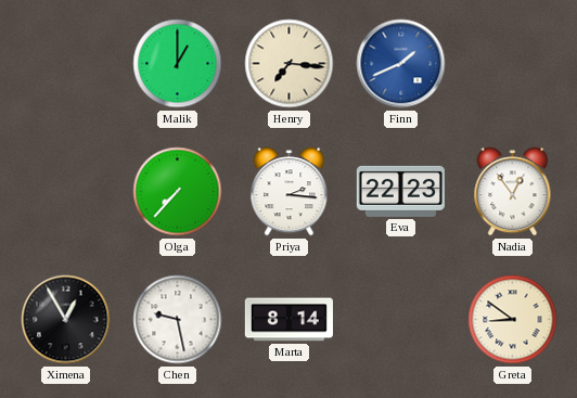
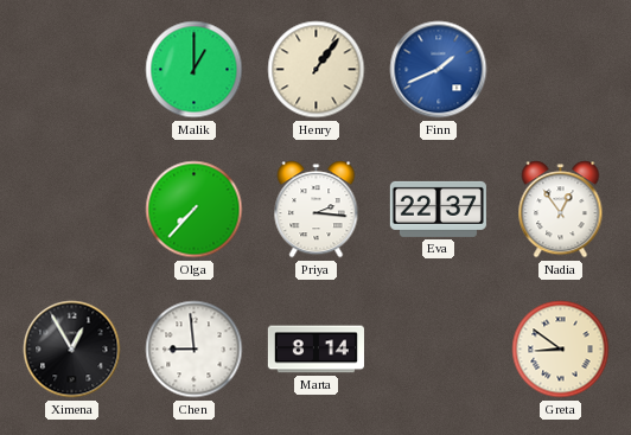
Henry: 7:16 -> 1:06 (317, 70)
Eva: 22:23 -> 22:37 (438, 209)
Chen: 9:28 -> 8:59 (195, 350)
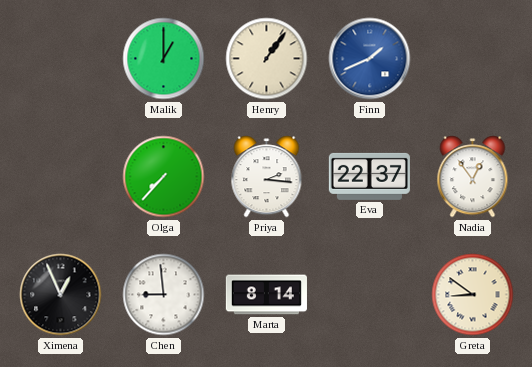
Ximena: 12:55 -> 12:56 (61, 295)
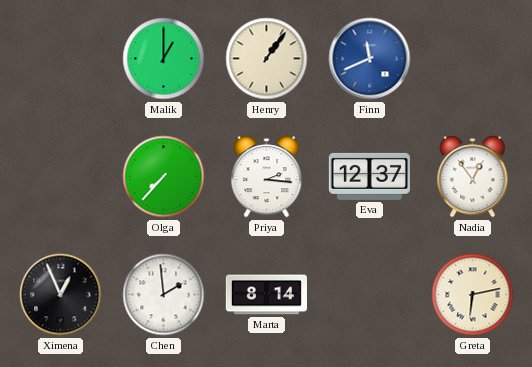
Finn: 1:41 -> 11:41 (370, 59)
Eva: 22:37 -> 12:37 (369, 176)
Chen: 8:59 -> 1:59 (164, 295)
Greta: 8:51 -> 6:13 (473, 295)
